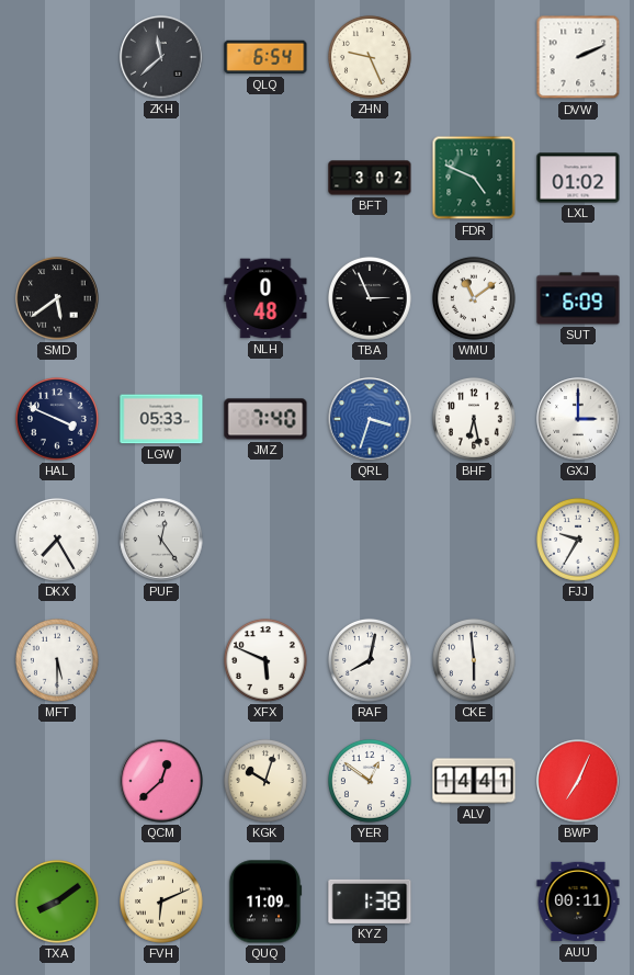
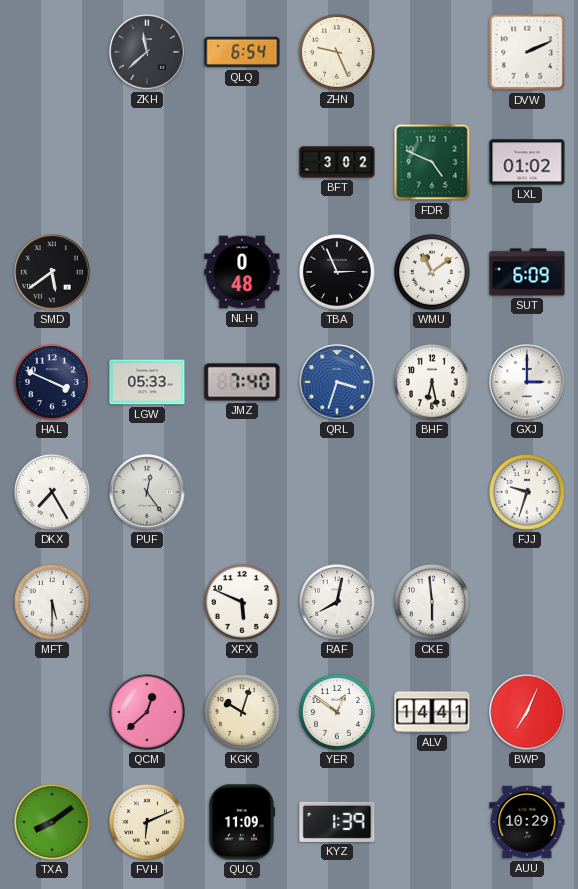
FJJ: 9:35 -> 9:33 (528, 492)
KYZ: 1:38 -> 1:39 (337, 822)
AUU: 00:11 -> 10:29 (527, 822)
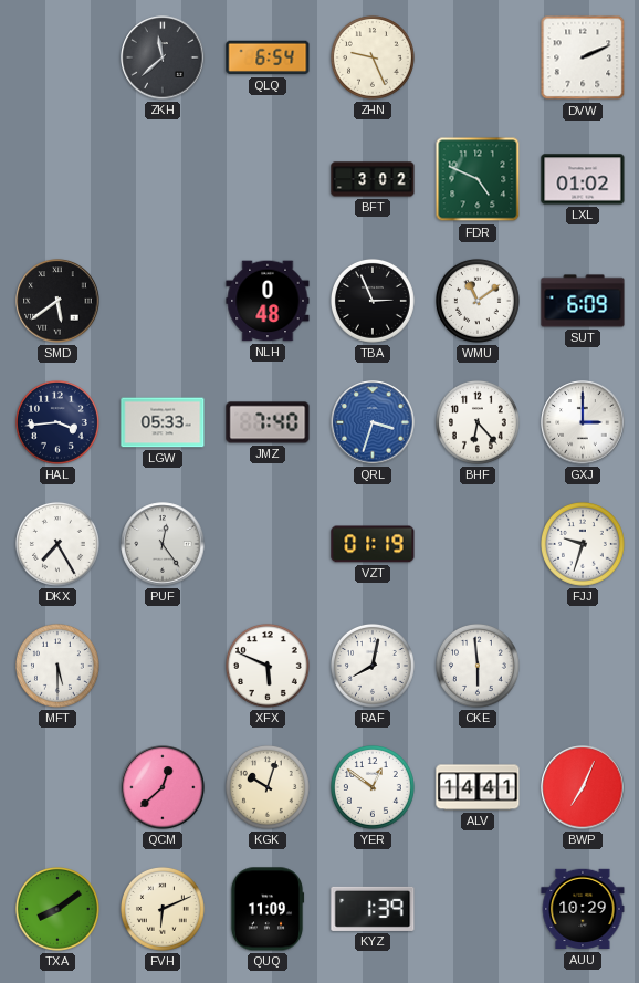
HAL: 3:49 -> 3:44 (59, 422)
BHF: 6:28 -> 6:23 (479, 422)
VZT: none -> 01:19 (373, 544)
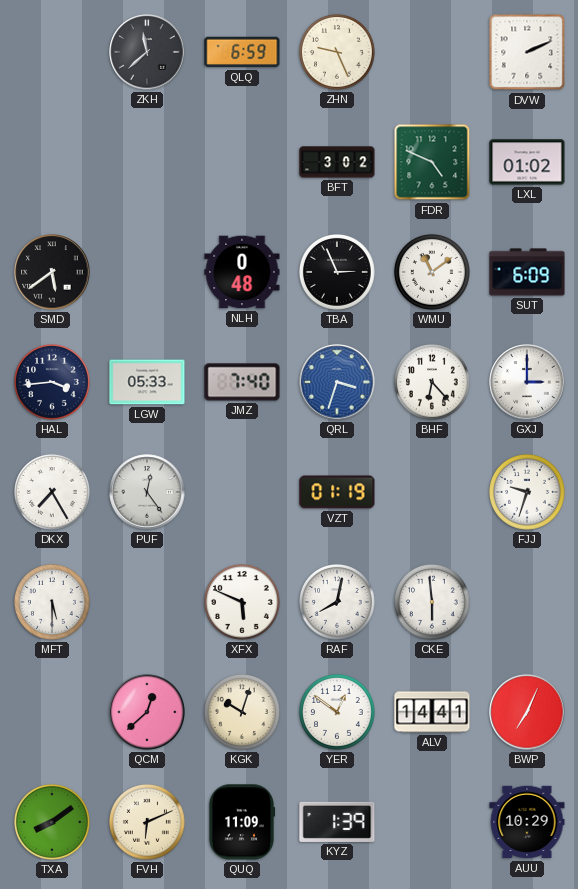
QLQ: 6:54 -> 6:59 (242, 52)
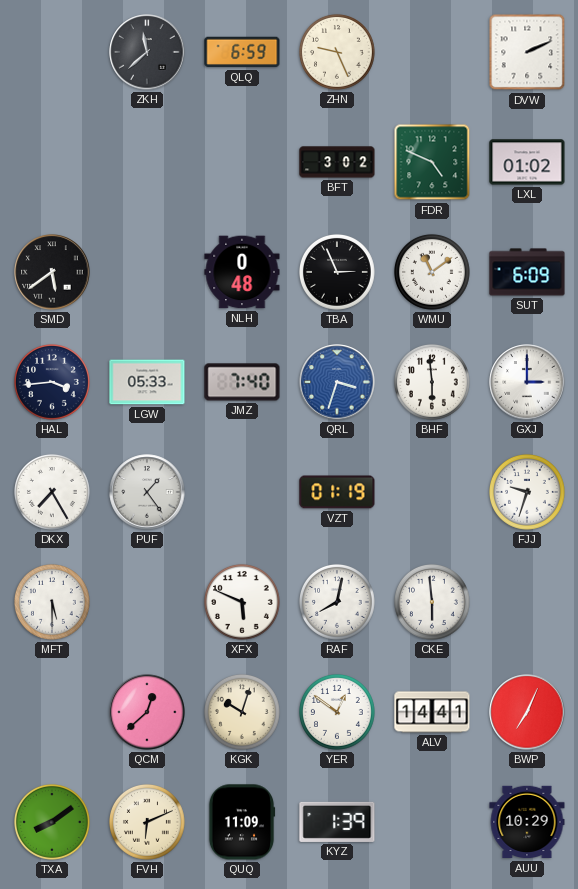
BHF: 6:23 -> 5:59 (433, 382)
PUF: 12:24 -> 1:24 (147, 492)
